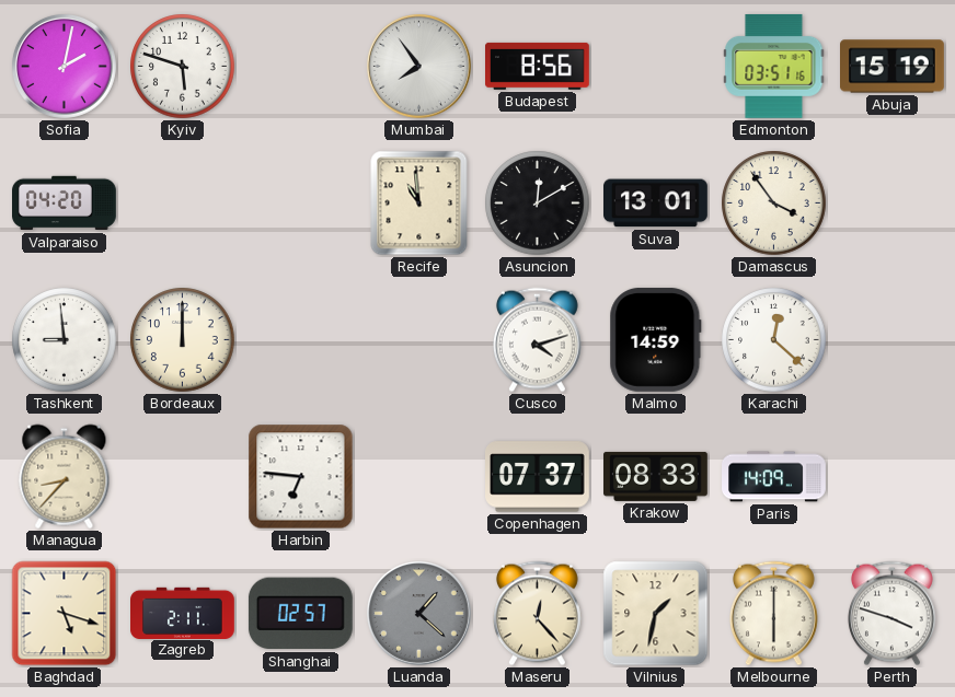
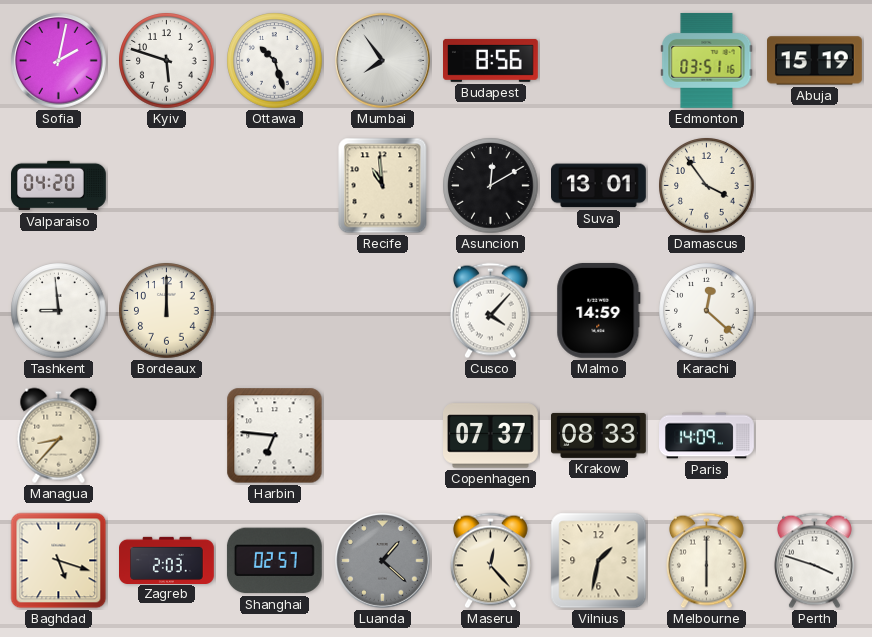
Ottawa: none -> 10:27 (275, 61)
Cusco: 4:12 -> 4:07 (490, 311)
Zagreb: 2:11 -> 2:03 (167, 560)
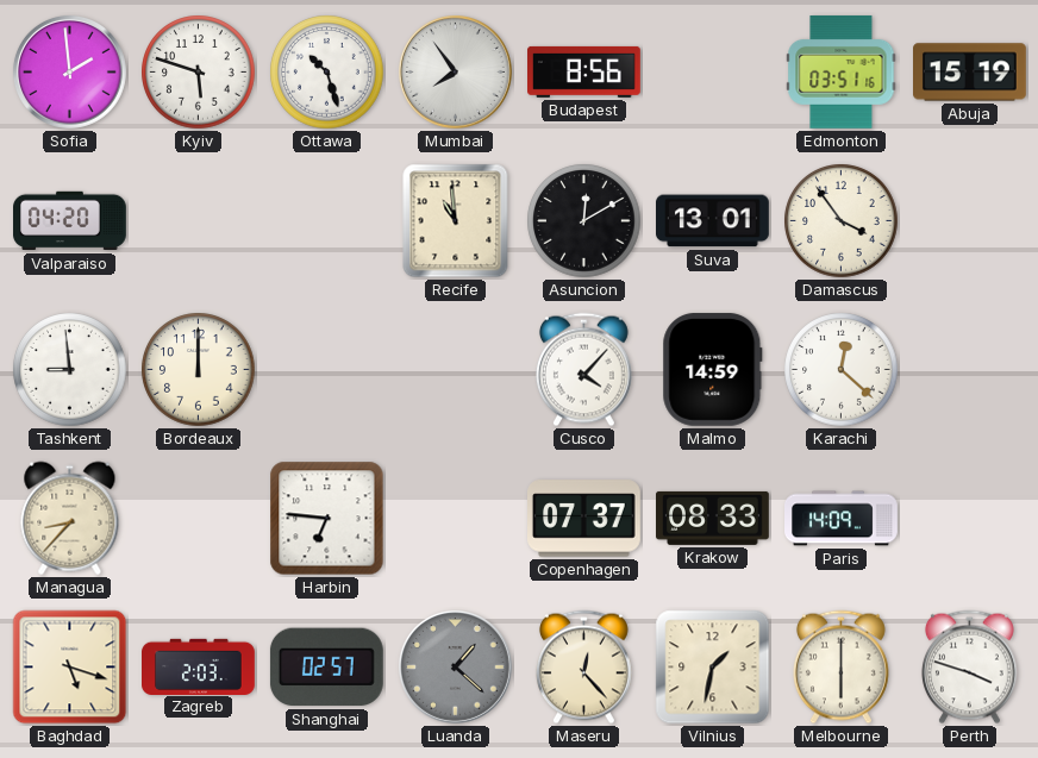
Sofia: 2:02 -> 1:59 (69, 71)
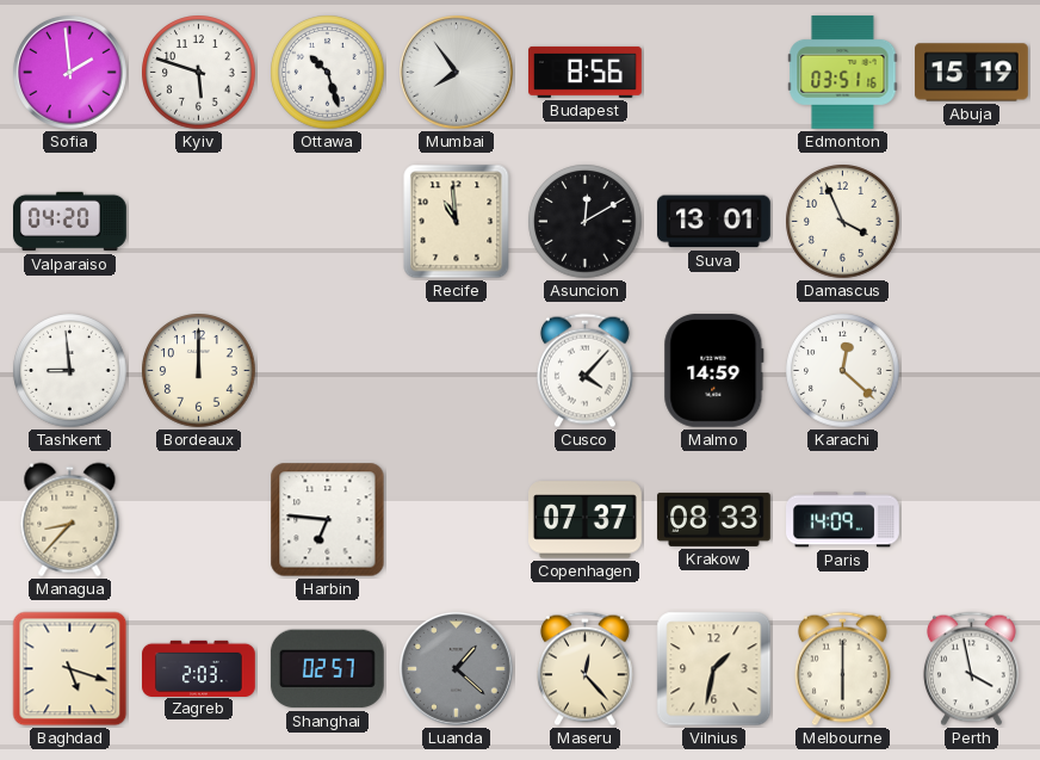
Damascus: 3:54 -> 3:56 (843, 222)
Perth: 3:48 -> 3:58 (971, 669)
